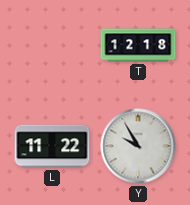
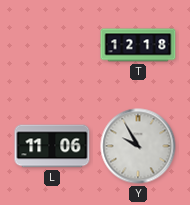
L: 11:22 -> 11:06 (52, 146)
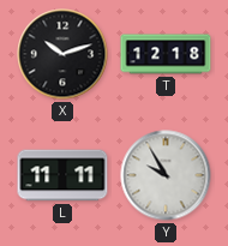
X: none -> 10:12 (62, 54)
L: 11:06 -> 11:11 (62, 175)
